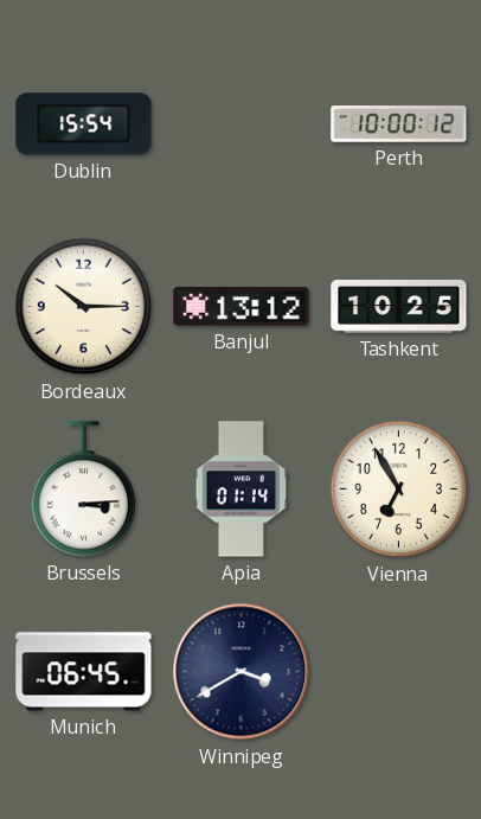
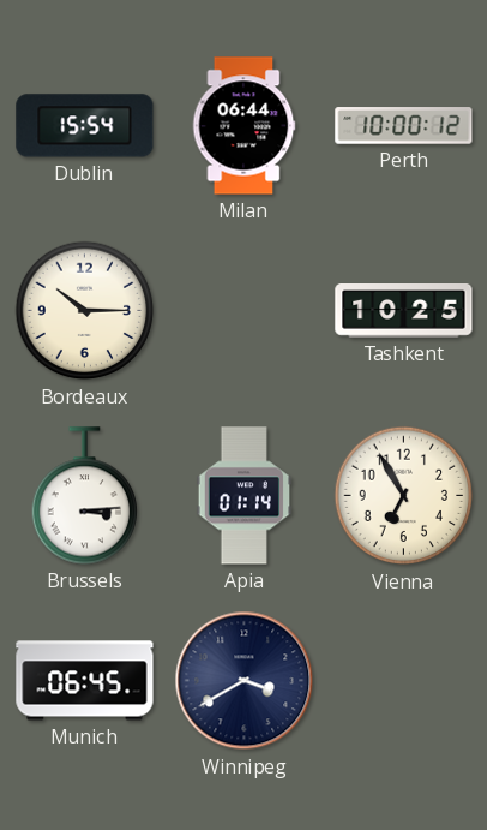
Milan: none -> 06:44 (243, 126)
Banjul: 13:12 -> none (242, 307)
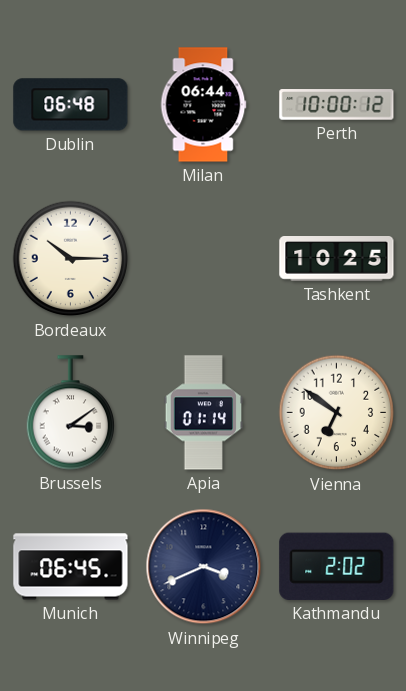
Dublin: 15:54 -> 06:48 (71, 105)
Brussels: 3:14 -> 3:09 (70, 413)
Vienna: 6:55 -> 6:51 (337, 413)
Winnipeg: 3:40 -> 3:41 (204, 567)
Kathmandu: none -> 2:02 (337, 566)
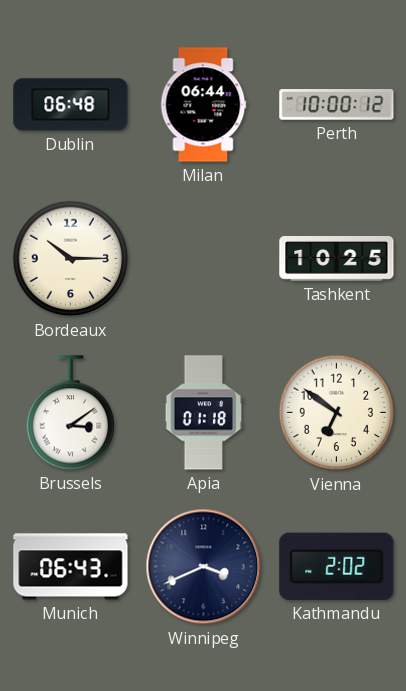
Apia: 01:14 -> 01:18 (204, 413)
Munich: 06:45 -> 06:43 (71, 567)
